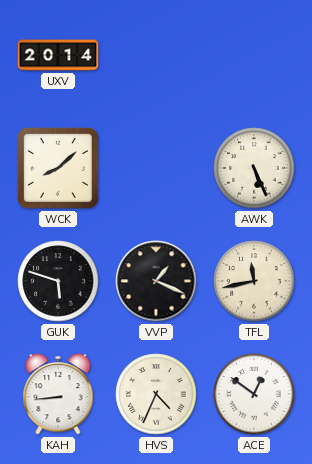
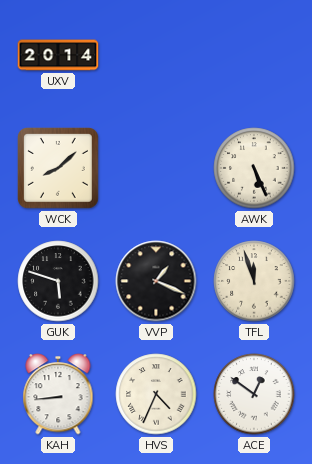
TFL: 11:43 -> 11:57 (254, 281)
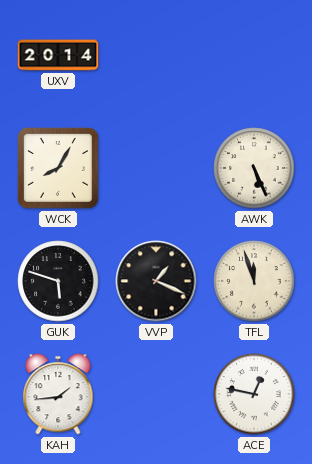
WCK: 8:08 -> 8:05 (59, 169)
KAH: 8:44 -> 1:44 (58, 394)
HVS: 4:34 -> none (156, 394)
ACE: 12:51 -> 12:47 (254, 394)
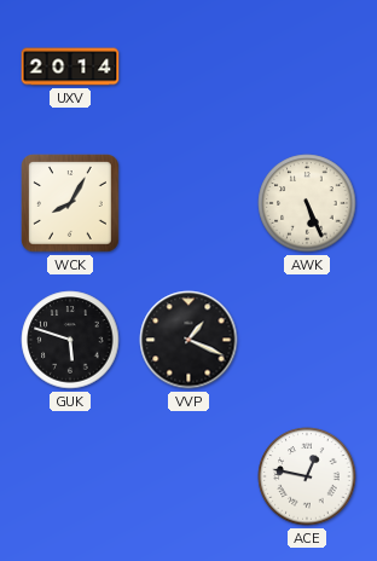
TFL: 11:57 -> none (254, 281)
KAH: 1:44 -> none (58, 394)
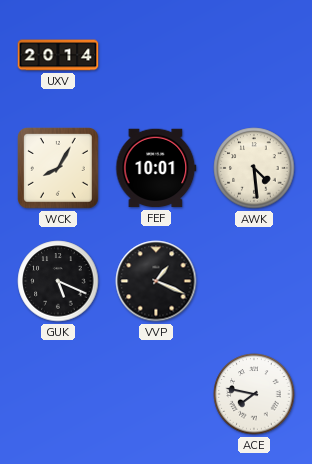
FEF: none -> 10:01 (156, 168)
AWK: 5:26 -> 4:29 (254, 168)
GUK: 5:48 -> 5:19 (58, 281)
ACE: 12:47 -> 7:47 (254, 394)
